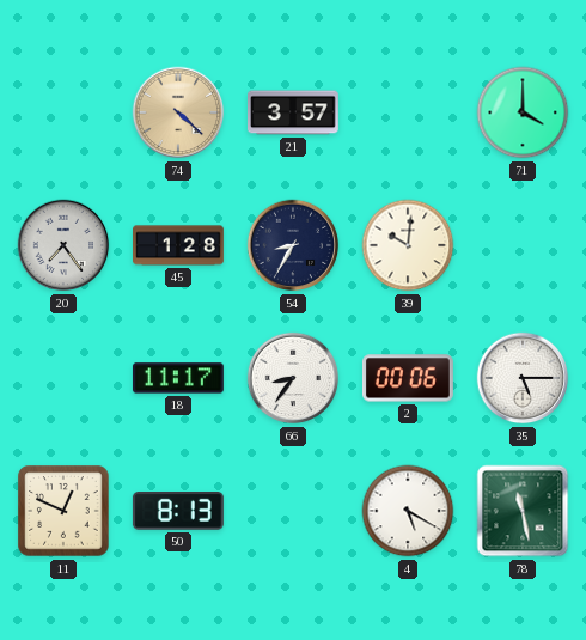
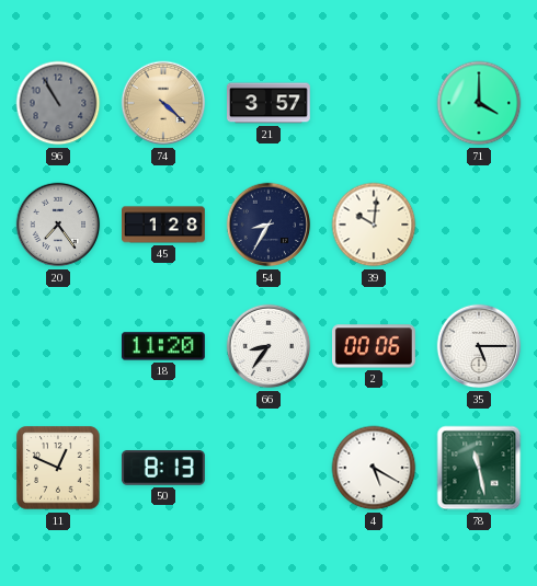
96: none -> 10:55 (58, 103)
18: 11:17 -> 11:20 (163, 346)
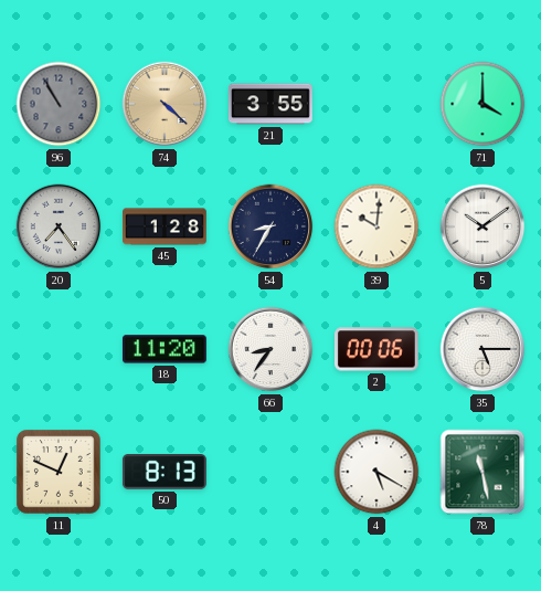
21: 3:57 -> 3:55 (272, 104)
5: none -> 10:09 (482, 226)
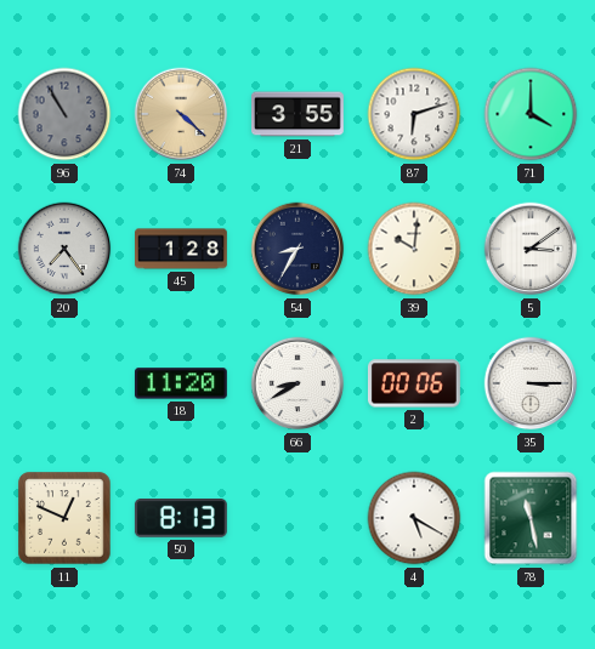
87: none -> 6:12 (414, 114)
5: 10:09 -> 3:09 (531, 249)
66: 8:36 -> 8:40 (297, 383)
35: 5:15 -> 3:15 (531, 383)
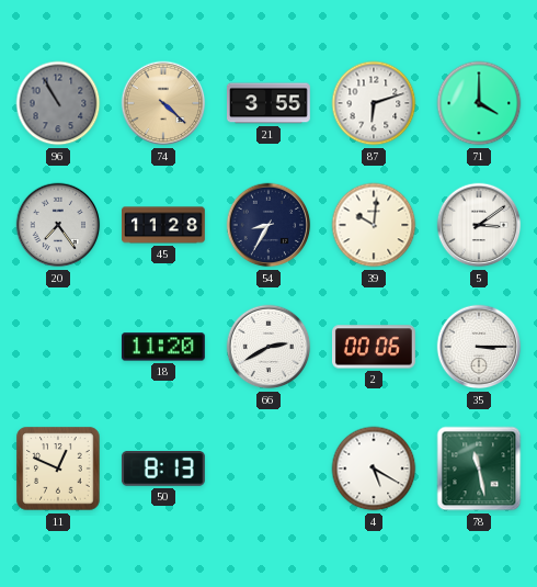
45: 1:28 -> 11:28 (164, 225)
66: 8:40 -> 2:40 (268, 347)
